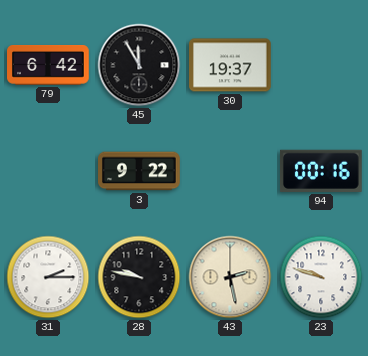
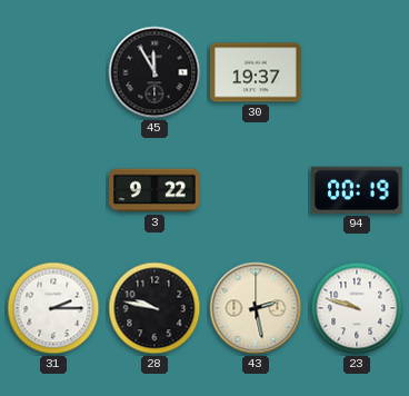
79: 6:42 -> none (48, 66)
94: 00:16 -> 00:19 (357, 190)
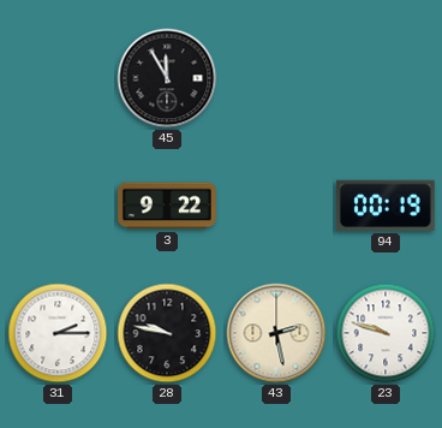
30: 19:37 -> none (257, 72)
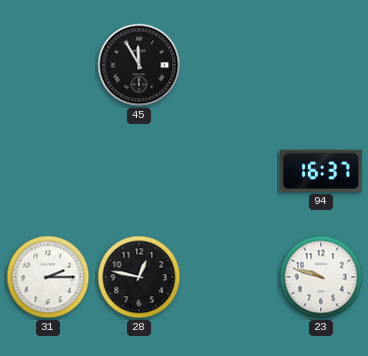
3: 9:22 -> none (167, 206)
94: 00:19 -> 16:37 (321, 171)
28: 9:47 -> 12:47 (139, 277)
43: 2:28 -> none (276, 333)
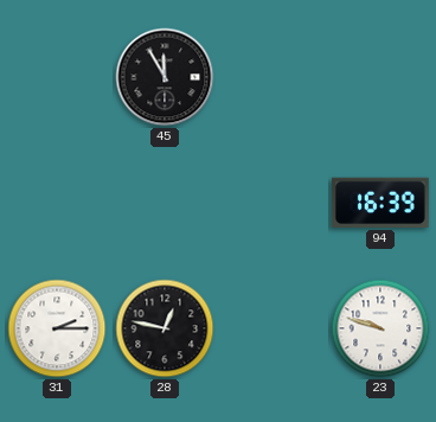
94: 16:37 -> 16:39 (380, 203)
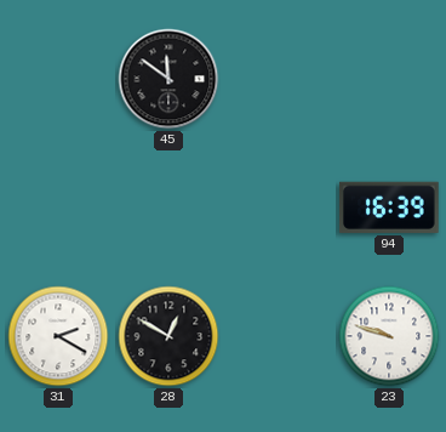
45: 11:55 -> 11:51 (168, 79)
31: 2:15 -> 2:20 (58, 336)
28: 12:47 -> 12:50 (168, 336)
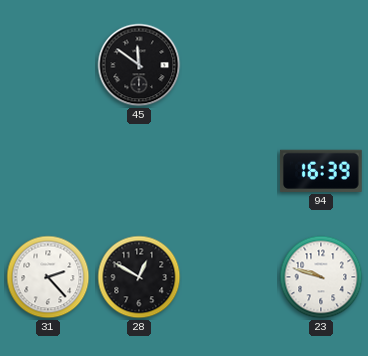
31: 2:20 -> 2:23 (48, 277)
